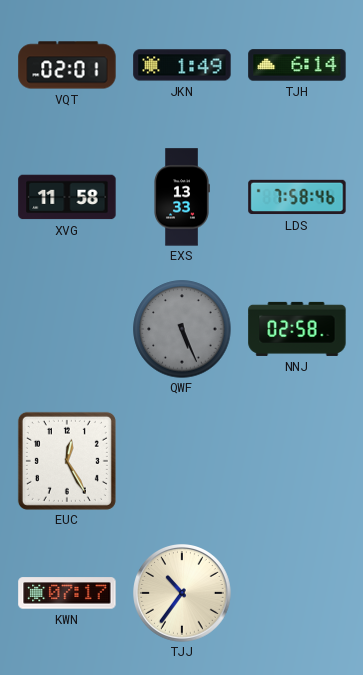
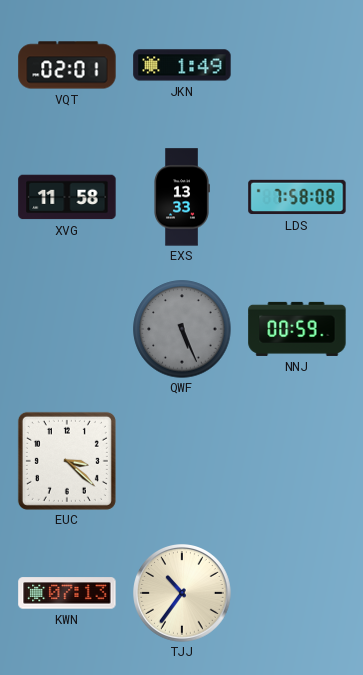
TJH: 6:14 -> none (297, 65)
LDS: 7:58:46 -> 7:58:08 (297, 197)
NNJ: 02:58 -> 00:59 (297, 329)
EUC: 12:25 -> 3:22 (67, 461)
KWN: 07:17 -> 07:13 (67, 593)
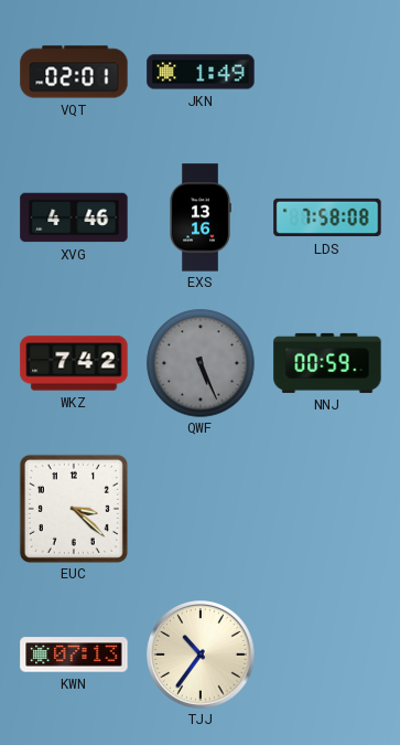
XVG: 11:58 -> 4:46 (74, 217)
EXS: 13:33 -> 13:16 (201, 217)
WKZ: none -> 7:42 (74, 363)
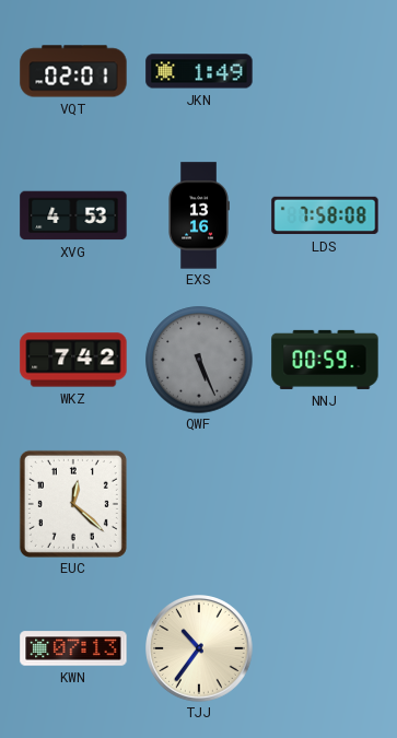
XVG: 4:46 -> 4:53 (73, 215)
EUC: 3:22 -> 12:22 (73, 504)
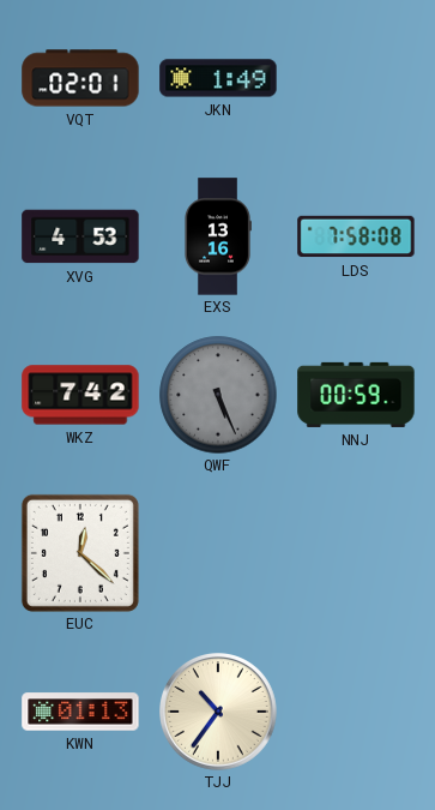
KWN: 07:13 -> 01:13 (80, 712)
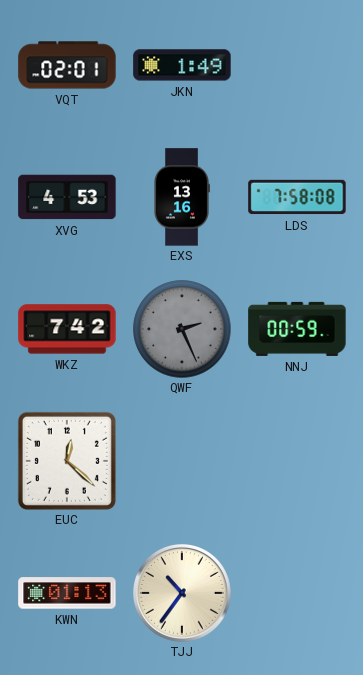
QWF: 5:26 -> 2:26 (182, 329)
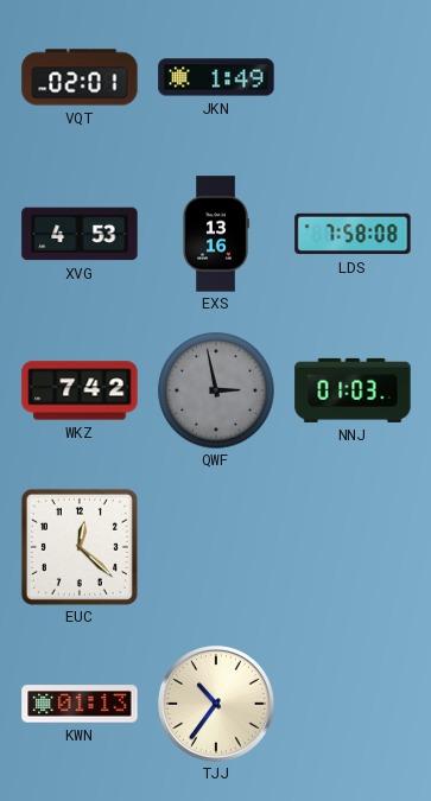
QWF: 2:26 -> 2:58 (216, 390)
NNJ: 00:59 -> 01:03 (353, 390)
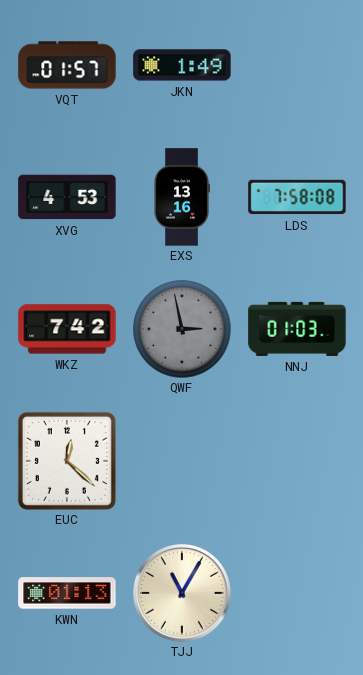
VQT: 02:01 -> 01:57 (67, 65)
TJJ: 10:36 -> 11:05 (183, 594)
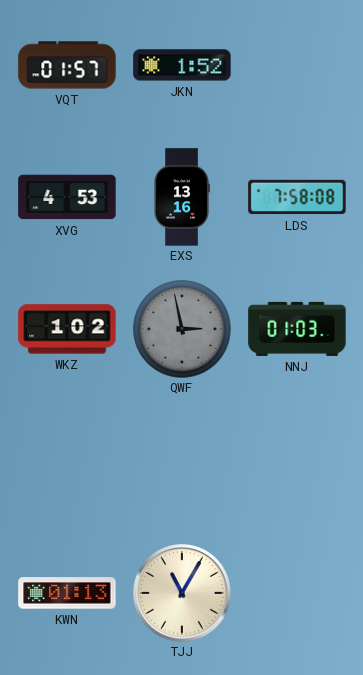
JKN: 1:49 -> 1:52 (182, 65)
WKZ: 7:42 -> 1:02 (67, 329)
EUC: 12:22 -> none (67, 461)
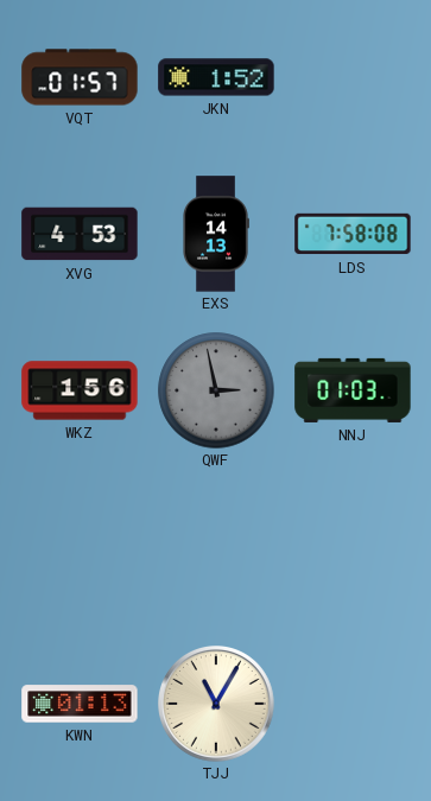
EXS: 13:16 -> 14:13 (216, 234)
WKZ: 1:02 -> 1:56 (80, 390)
